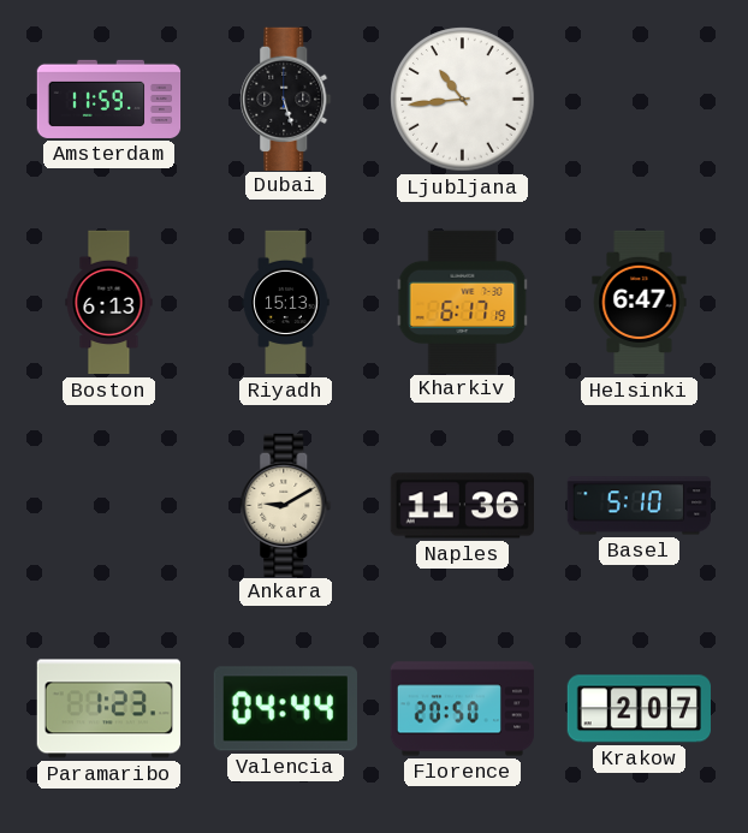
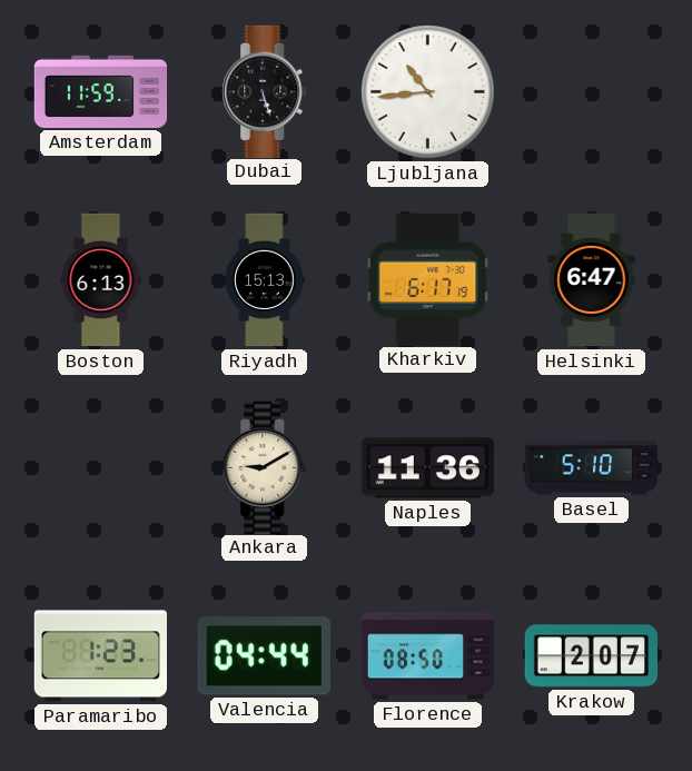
Florence: 20:50 -> 08:50 (428, 656)
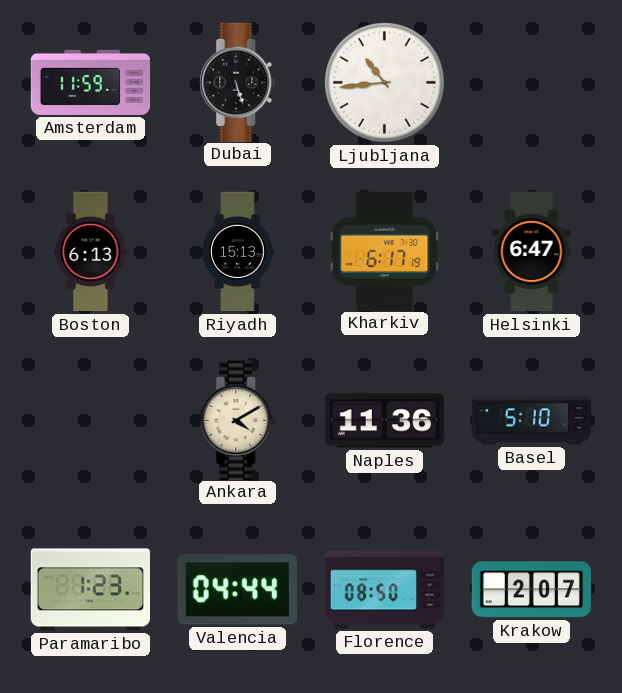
Ankara: 9:10 -> 4:10 (238, 420)
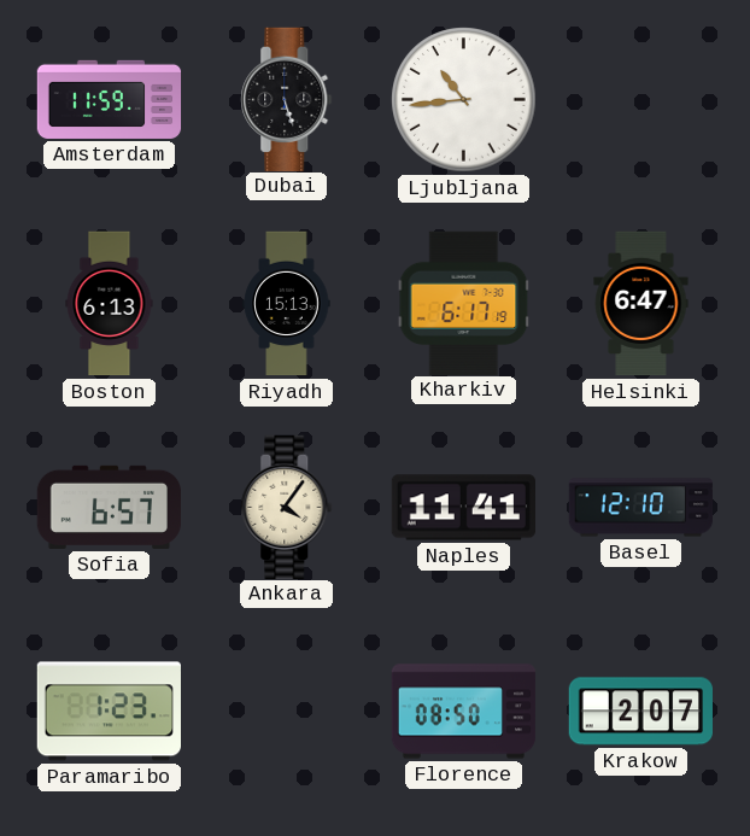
Sofia: none -> 6:57 (110, 507)
Ankara: 4:10 -> 4:06 (287, 507)
Naples: 11:36 -> 11:41 (463, 508)
Basel: 5:10 -> 12:10 (641, 508)
Valencia: 04:44 -> none (237, 590)
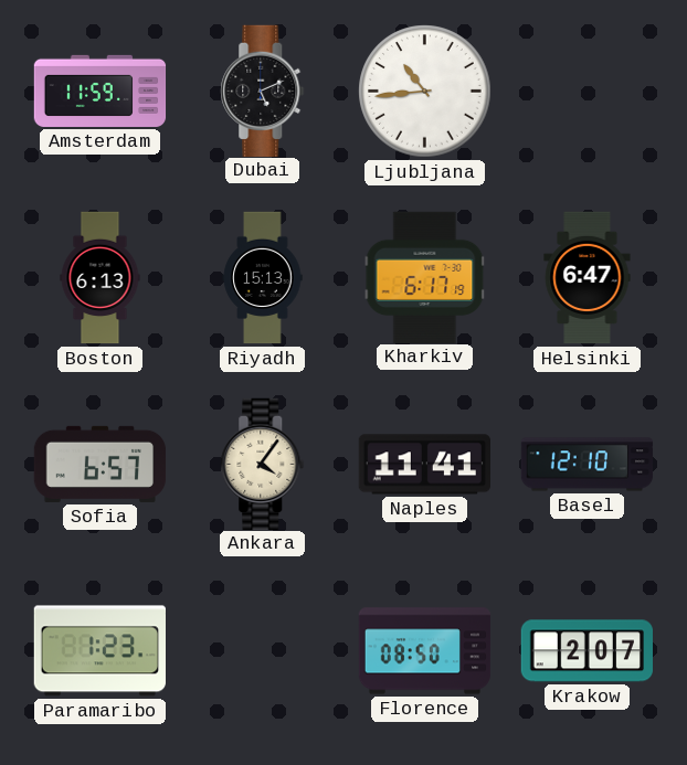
Dubai: 5:27 -> 5:11 (263, 91)
